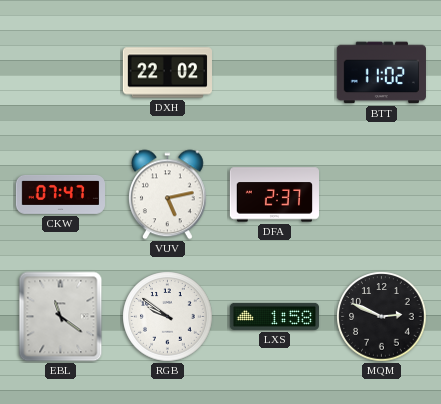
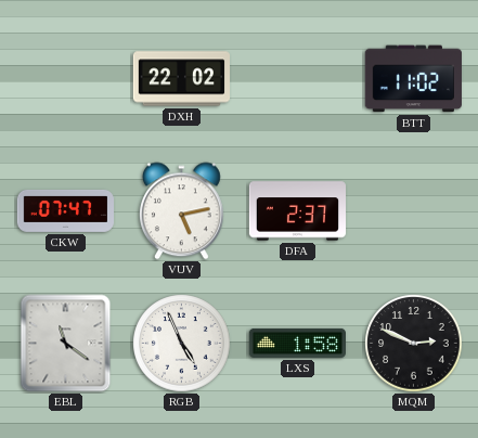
RGB: 9:51 -> 4:56 (182, 344)
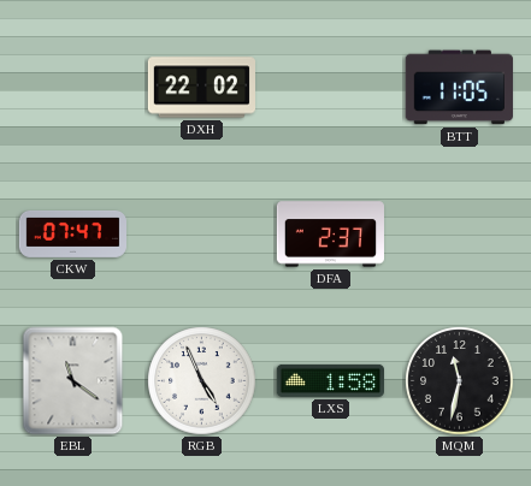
BTT: 11:02 -> 11:05 (459, 88)
VUV: 5:13 -> none (181, 211)
MQM: 2:49 -> 11:32 (460, 381)
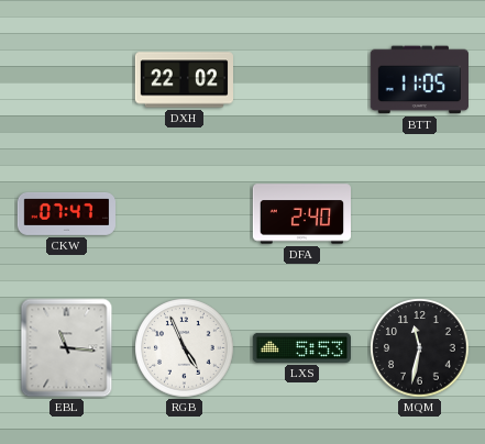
DFA: 2:37 -> 2:40 (301, 214)
EBL: 11:21 -> 11:16 (67, 348)
LXS: 1:58 -> 5:53 (301, 347)
